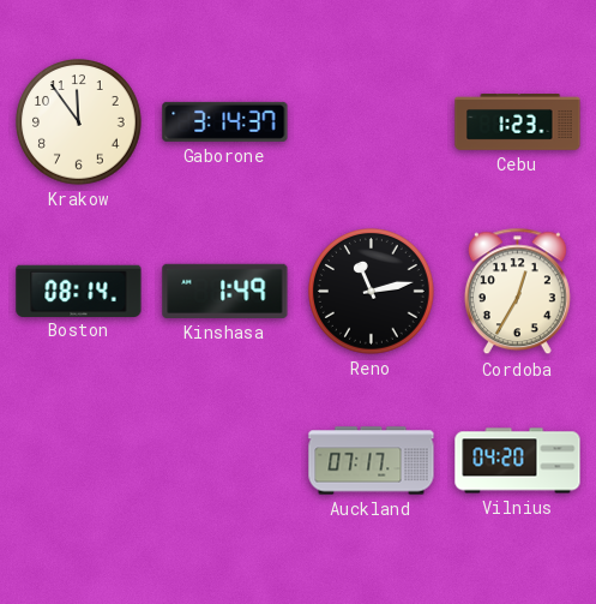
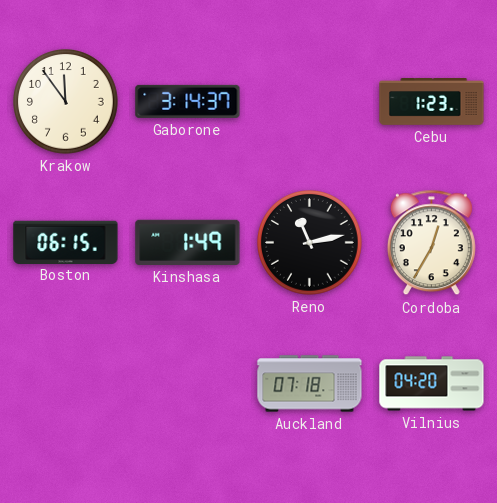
Boston: 08:14 -> 06:15 (66, 242)
Auckland: 07:17 -> 07:18 (310, 384)
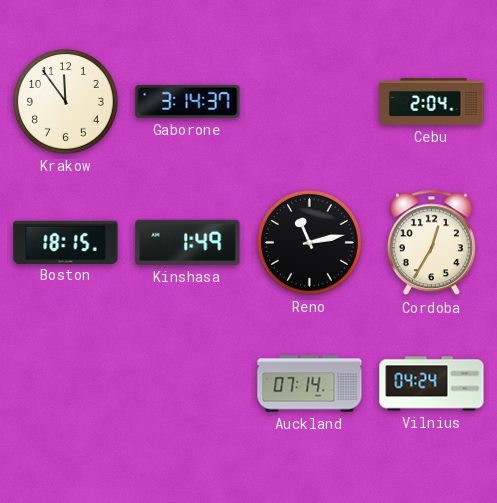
Cebu: 1:23 -> 2:04 (432, 102)
Boston: 06:15 -> 18:15 (66, 242)
Auckland: 07:18 -> 07:14 (310, 384)
Vilnius: 04:20 -> 04:24 (432, 384)
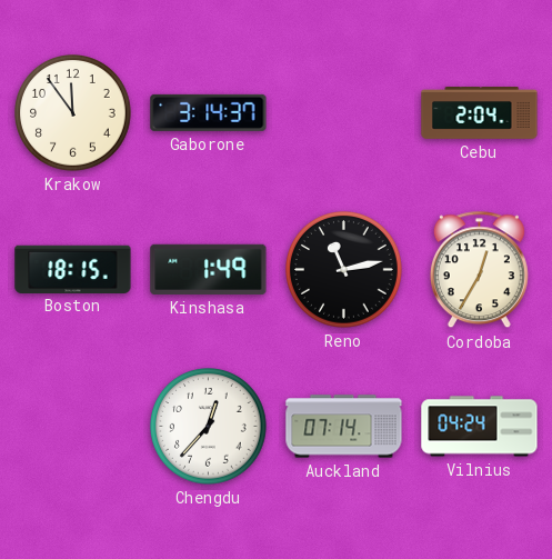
Chengdu: none -> 12:37 (209, 427)
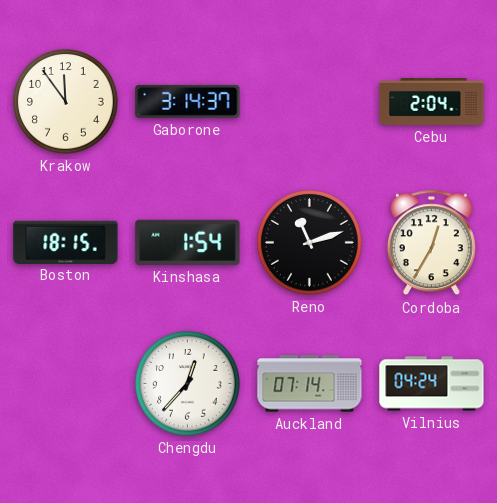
Kinshasa: 1:49 -> 1:54 (188, 242)
Reno: 11:13 -> 11:12 (310, 243)
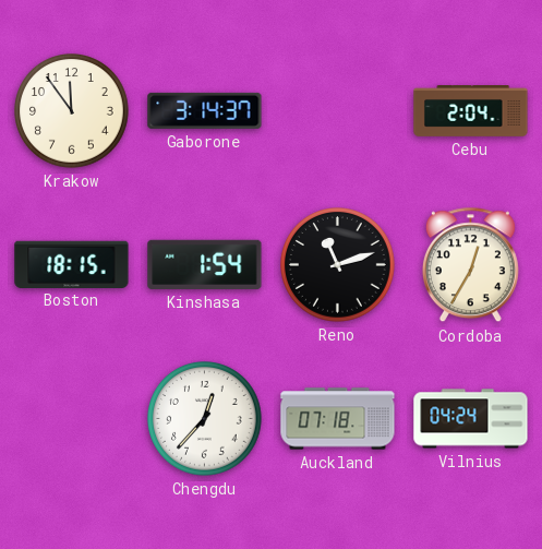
Auckland: 07:14 -> 07:18 (338, 419)
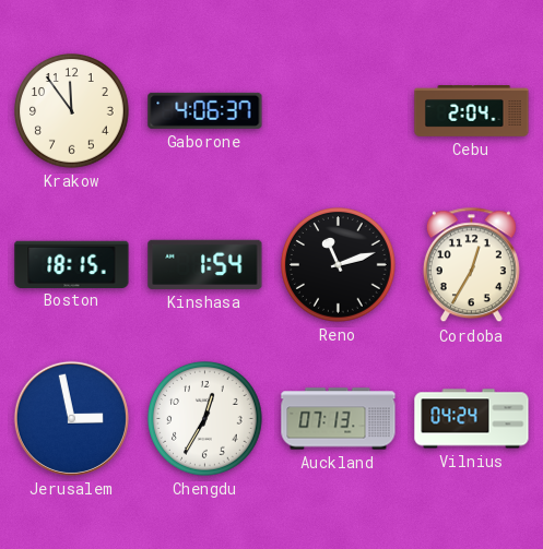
Gaborone: 3:14 -> 4:06 (205, 110)
Jerusalem: none -> 2:58 (71, 418)
Chengdu: 12:37 -> 12:35 (205, 419)
Auckland: 07:18 -> 07:13 (339, 419)
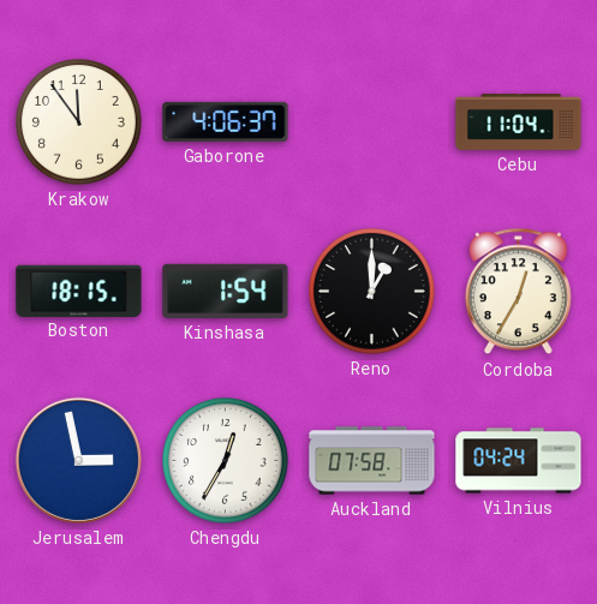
Cebu: 2:04 -> 11:04 (519, 122)
Reno: 11:12 -> 1:00 (372, 292)
Auckland: 07:13 -> 07:58 (372, 461)
